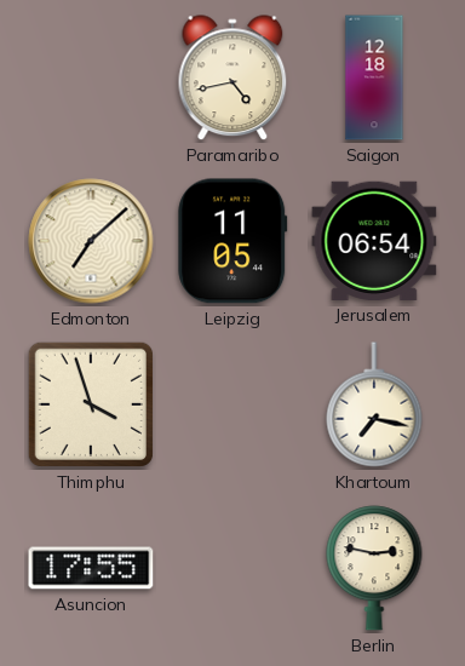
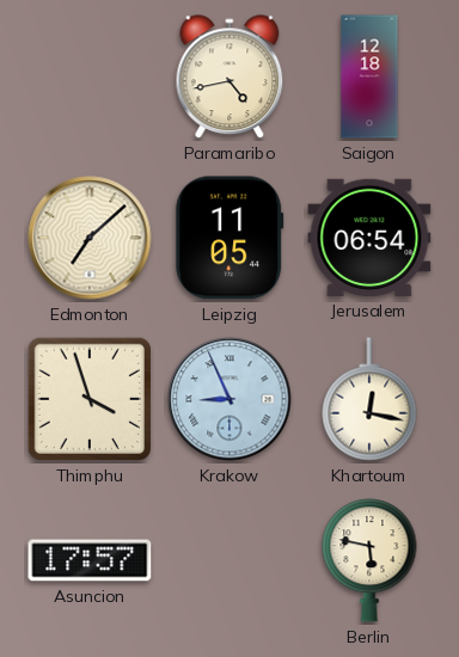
Krakow: none -> 8:56 (229, 399)
Khartoum: 7:17 -> 12:17 (369, 399)
Asuncion: 17:55 -> 17:57 (90, 560)
Berlin: 2:47 -> 5:47 (369, 560)
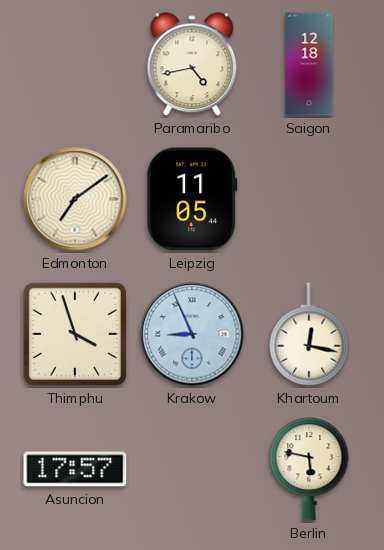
Edmonton: 7:08 -> 7:09 (75, 199)
Jerusalem: 06:54 -> none (369, 238)
